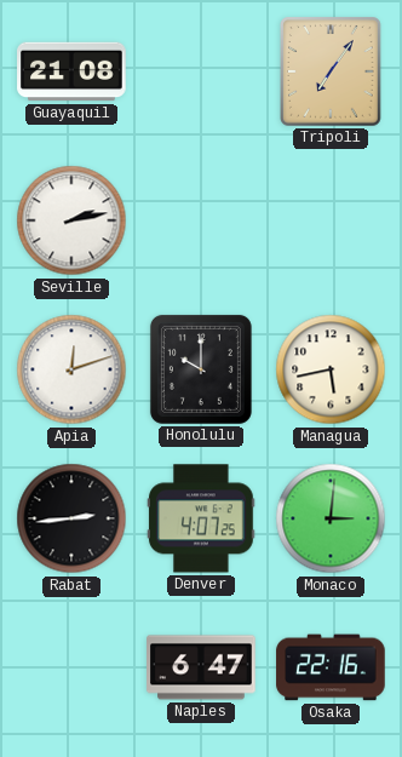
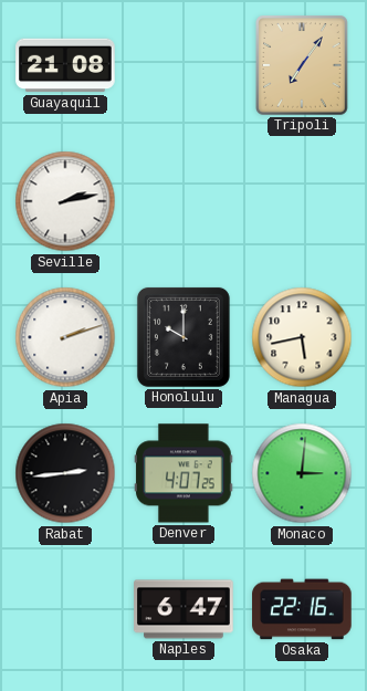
Apia: 12:12 -> 2:12 (65, 337)
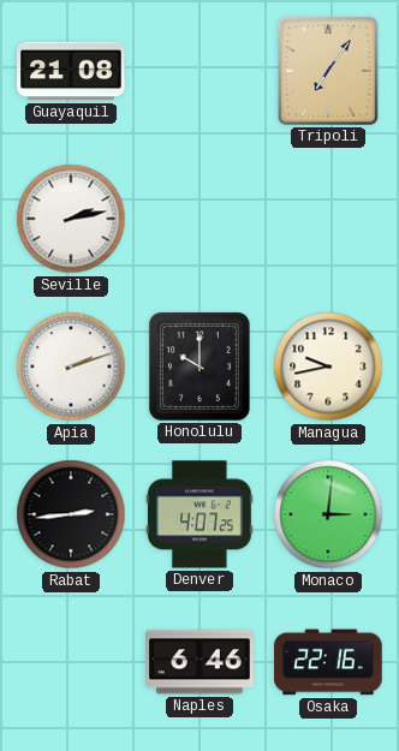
Managua: 5:43 -> 9:43 (328, 366)
Naples: 6:47 -> 6:46 (199, 662)
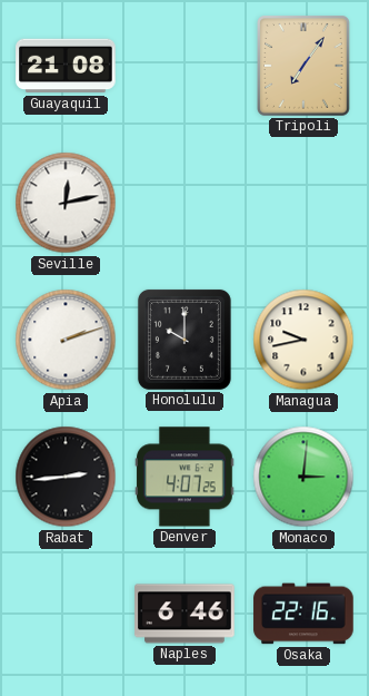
Seville: 2:13 -> 12:13 (66, 203)
